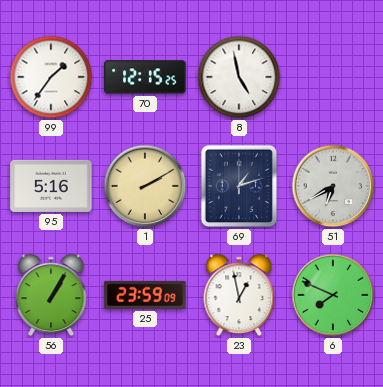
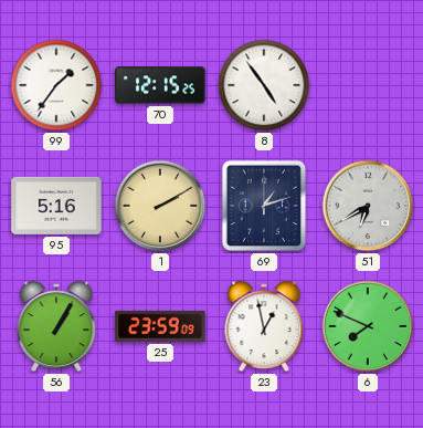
8: 4:58 -> 4:54 (264, 85)
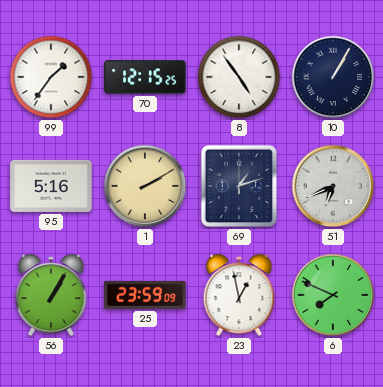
10: none -> 1:05 (333, 77)
51: 6:40 -> 6:41 (333, 186)
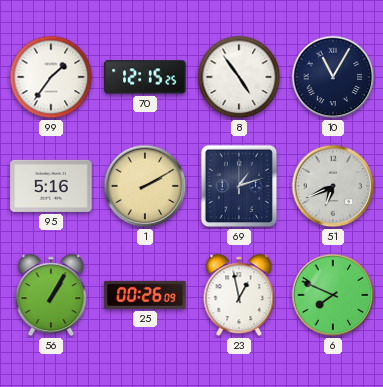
10: 1:05 -> 11:05 (333, 77)
25: 23:59 -> 00:26 (145, 295)
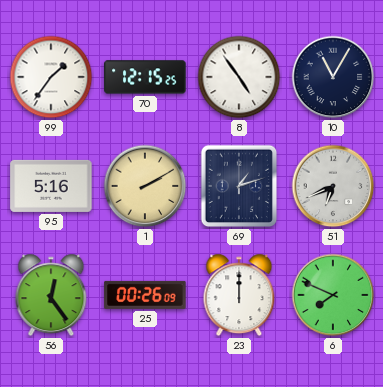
56: 1:05 -> 12:24 (51, 295)
23: 12:58 -> 12:00 (239, 295)
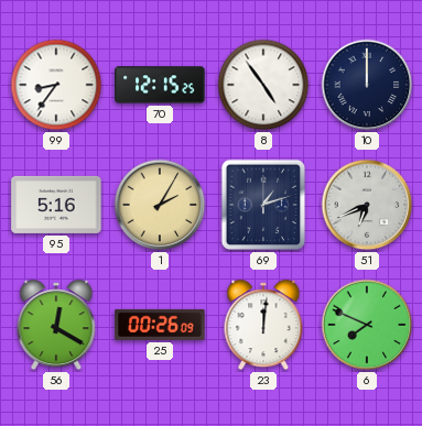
99: 1:36 -> 8:36 (56, 85)
10: 11:05 -> 12:00 (367, 85)
1: 2:10 -> 2:05 (160, 205)
56: 12:24 -> 12:20 (56, 325)
23: 12:00 -> 12:01 (263, 325)
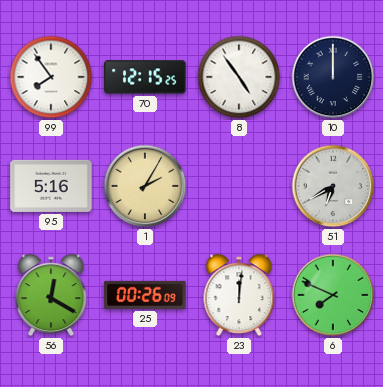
99: 8:36 -> 7:54 (51, 77)
69: 1:12 -> none (263, 205)
51: 6:41 -> 6:40 (333, 186)
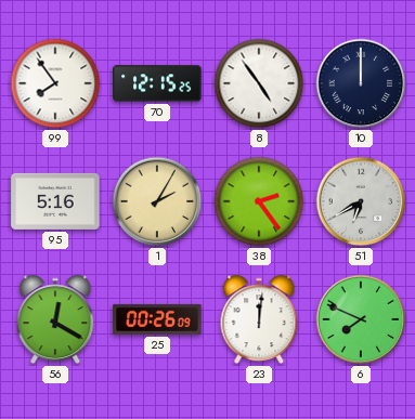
38: none -> 2:24 (259, 201)
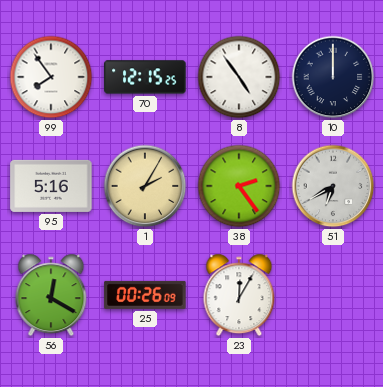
23: 12:01 -> 12:05 (239, 295)
6: 7:49 -> none (361, 319)
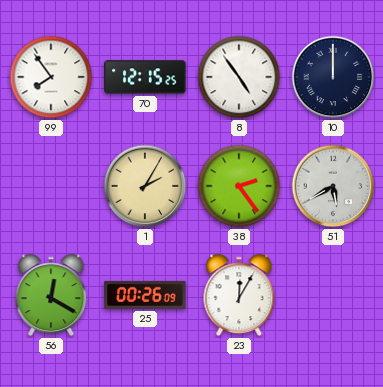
95: 5:16 -> none (51, 186)
51: 6:40 -> 5:40 (333, 186)
